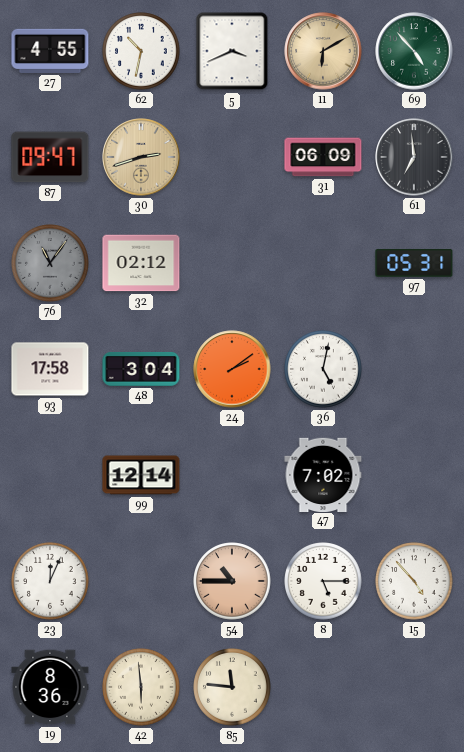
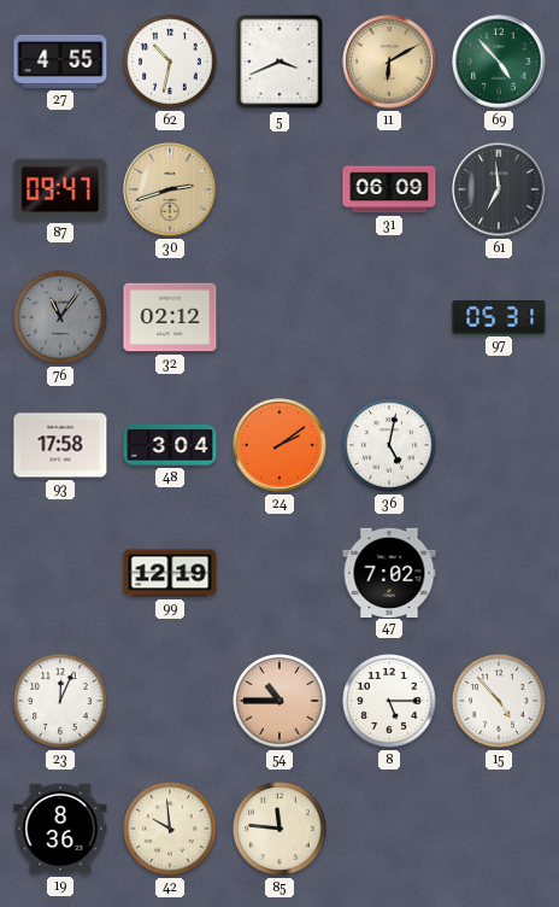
99: 12:14 -> 12:19 (170, 573)
42: 5:59 -> 9:59 (170, 829)
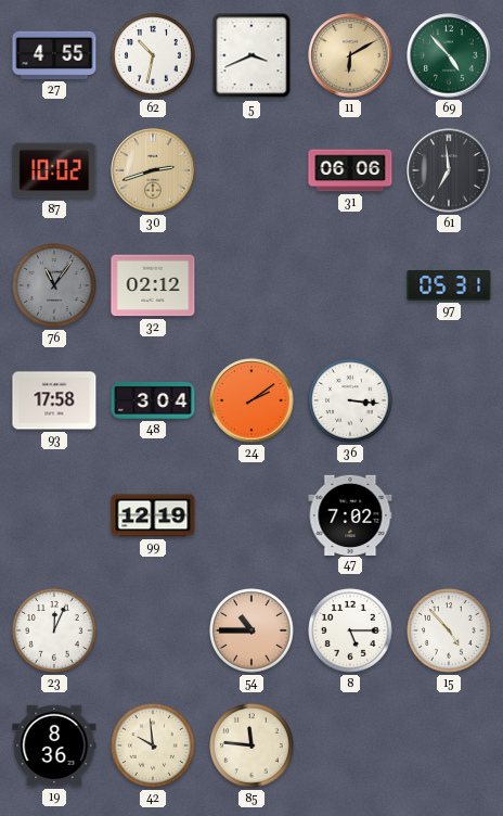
87: 09:47 -> 10:02 (54, 170)
31: 06:09 -> 06:06 (350, 170)
36: 5:02 -> 3:16 (350, 400)
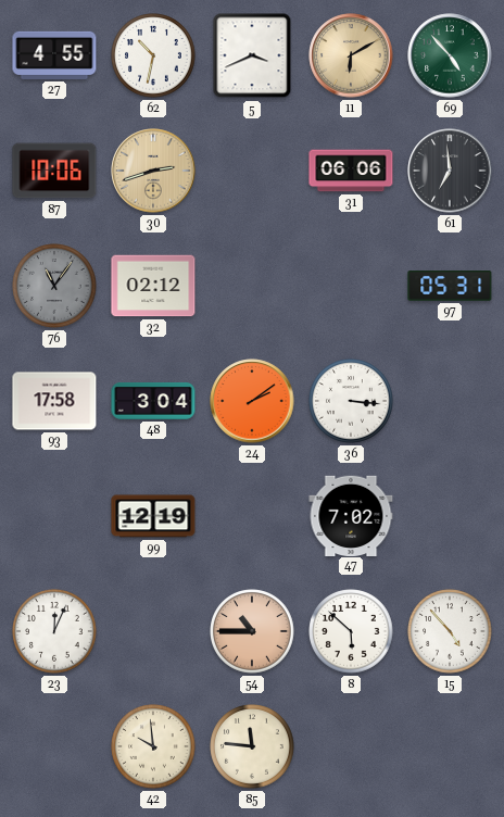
87: 10:02 -> 10:06 (54, 171)
8: 5:15 -> 5:52 (351, 631)
19: 8:36 -> none (54, 745)
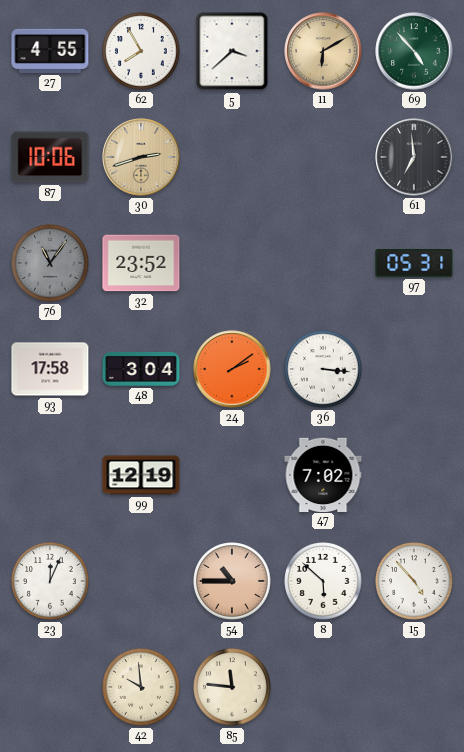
62: 10:32 -> 7:55 (141, 51)
5: 3:41 -> 3:38 (232, 51)
31: 06:06 -> none (351, 171)
32: 02:12 -> 23:52 (141, 263)
